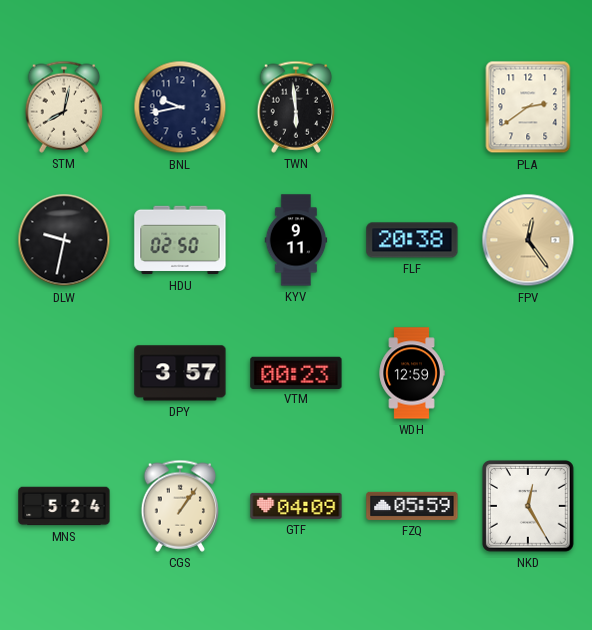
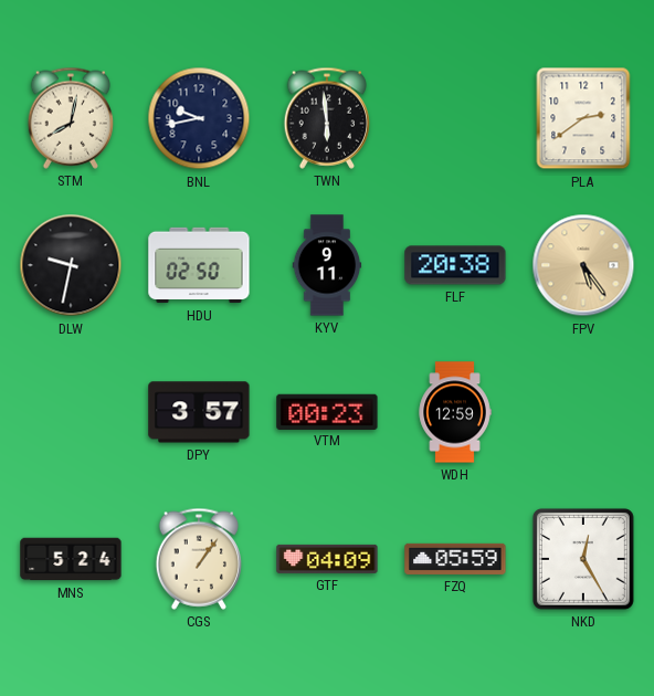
FPV: 12:24 -> 5:24 (583, 265)
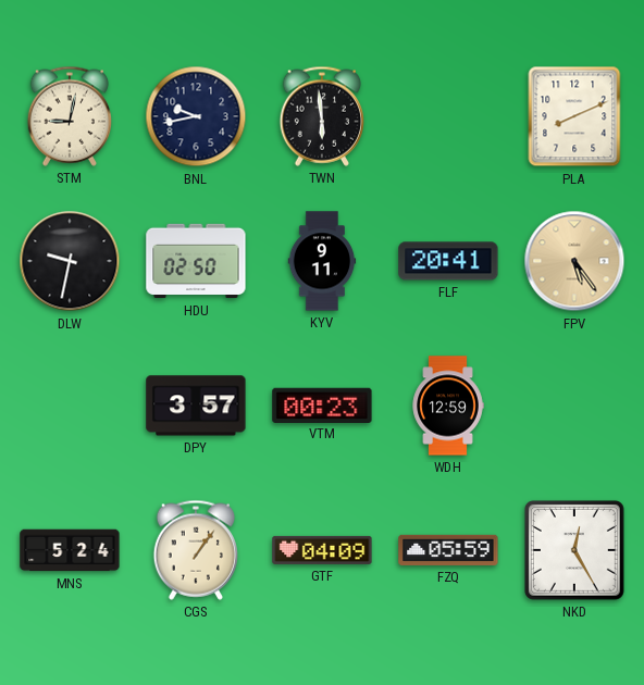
STM: 8:02 -> 9:02 (69, 116)
PLA: 2:39 -> 8:11 (574, 116)
FLF: 20:38 -> 20:41 (448, 261)
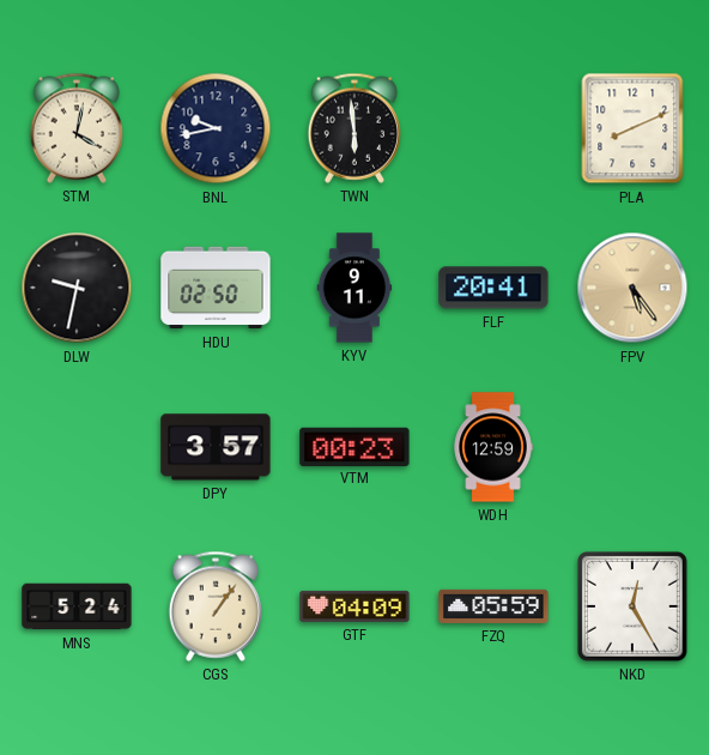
STM: 9:02 -> 4:02 (75, 128)
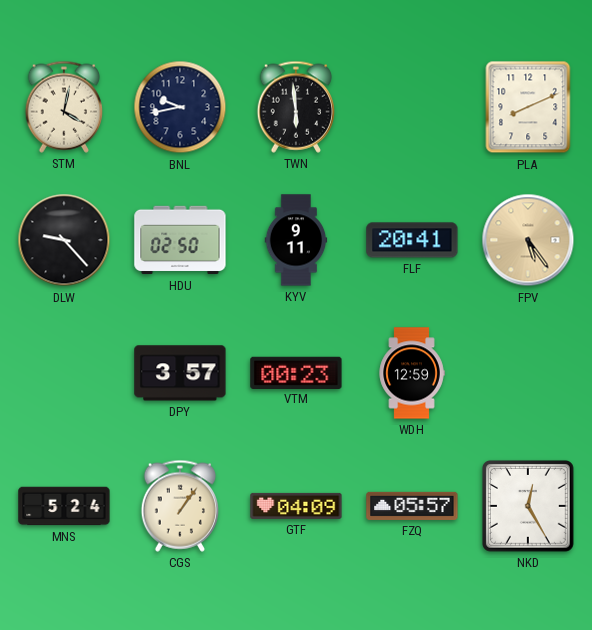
DLW: 9:32 -> 9:23 (64, 240)
FZQ: 05:59 -> 05:57 (412, 506)
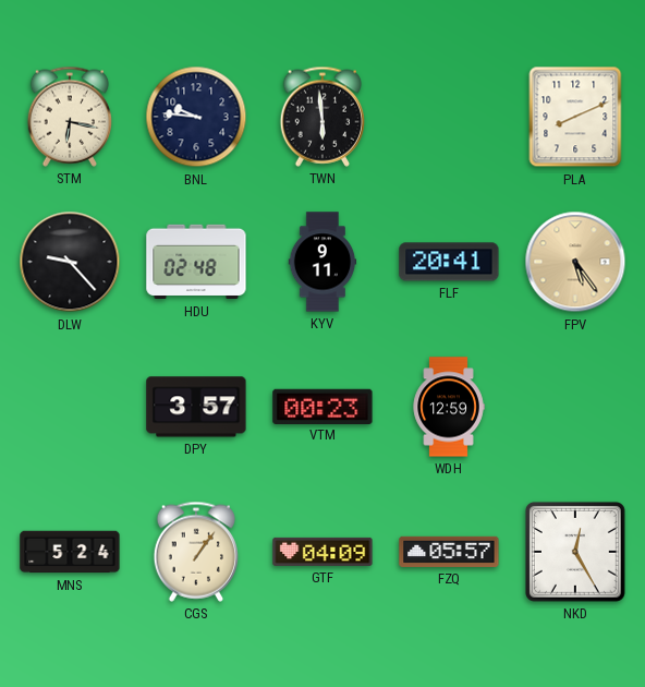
STM: 4:02 -> 6:17 (69, 117)
BNL: 9:43 -> 9:46 (196, 117)
HDU: 02:50 -> 02:48 (196, 262)
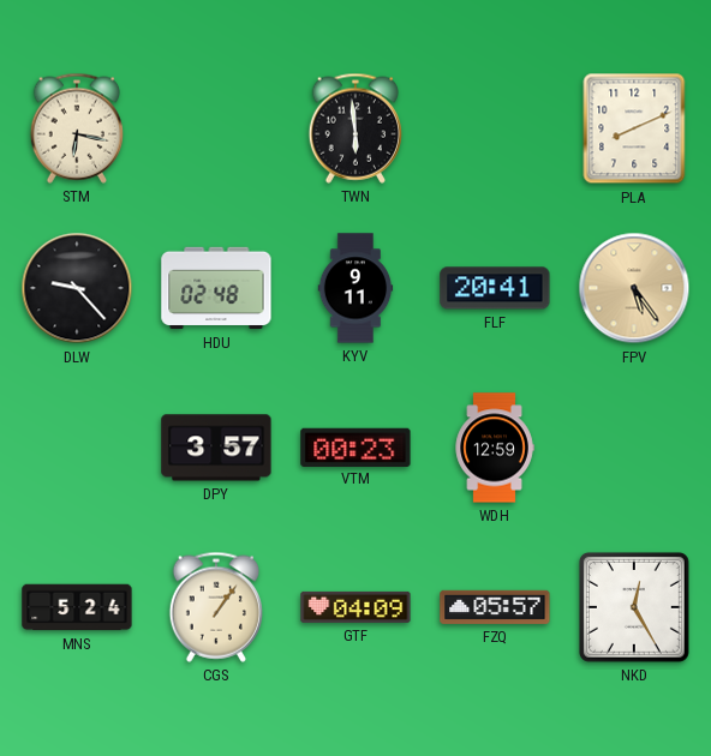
BNL: 9:46 -> none (196, 117)
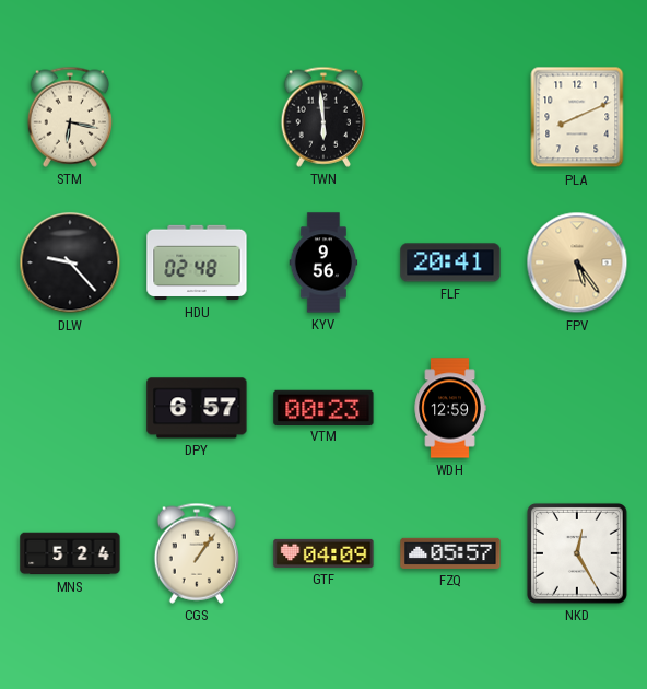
KYV: 9:11 -> 9:56 (323, 262)
DPY: 3:57 -> 6:57 (197, 408)
